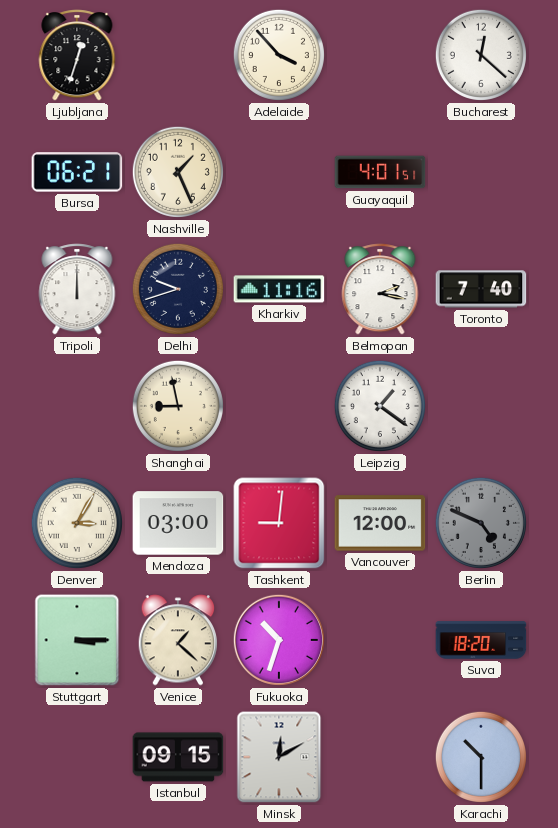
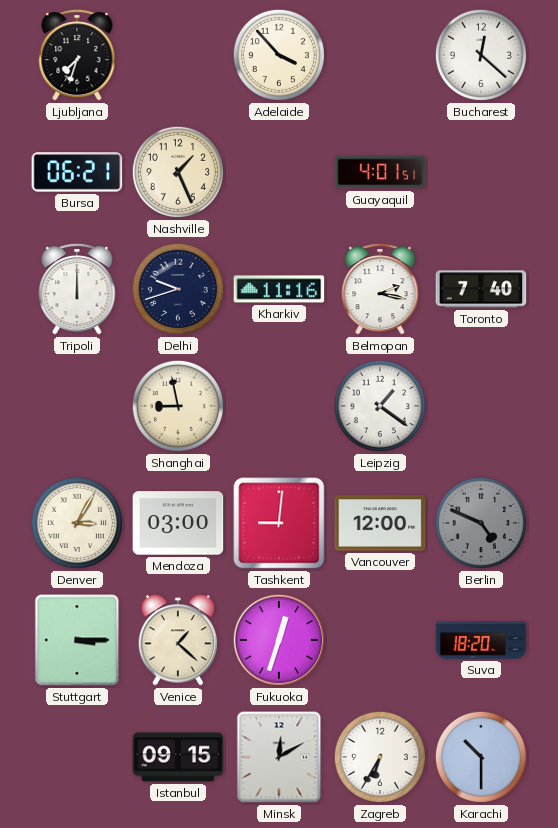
Ljubljana: 12:33 -> 7:33 (77, 55)
Fukuoka: 10:33 -> 12:33 (279, 640)
Zagreb: none -> 6:35 (380, 757)
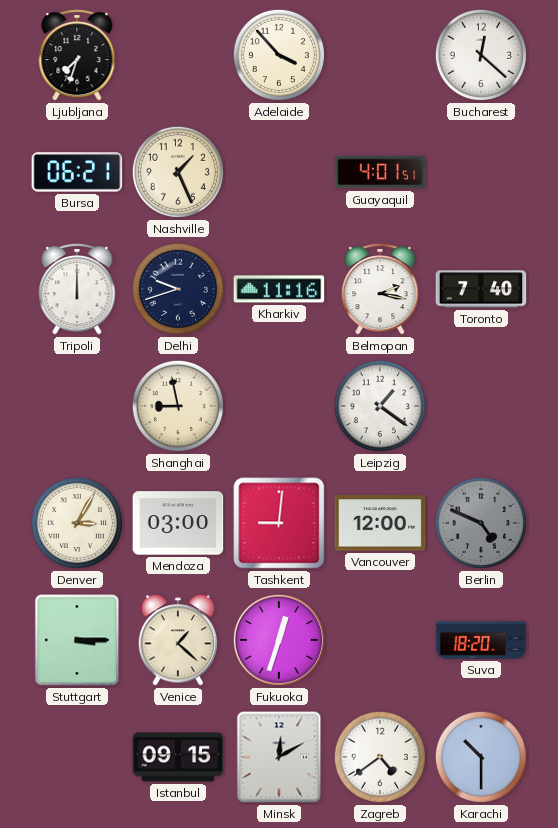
Zagreb: 6:35 -> 4:39 (380, 757)
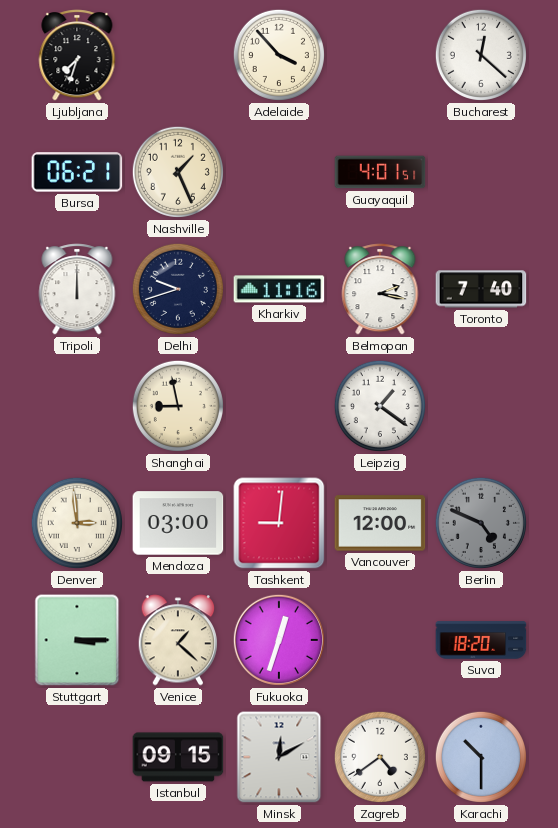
Denver: 3:05 -> 2:59 (77, 523)
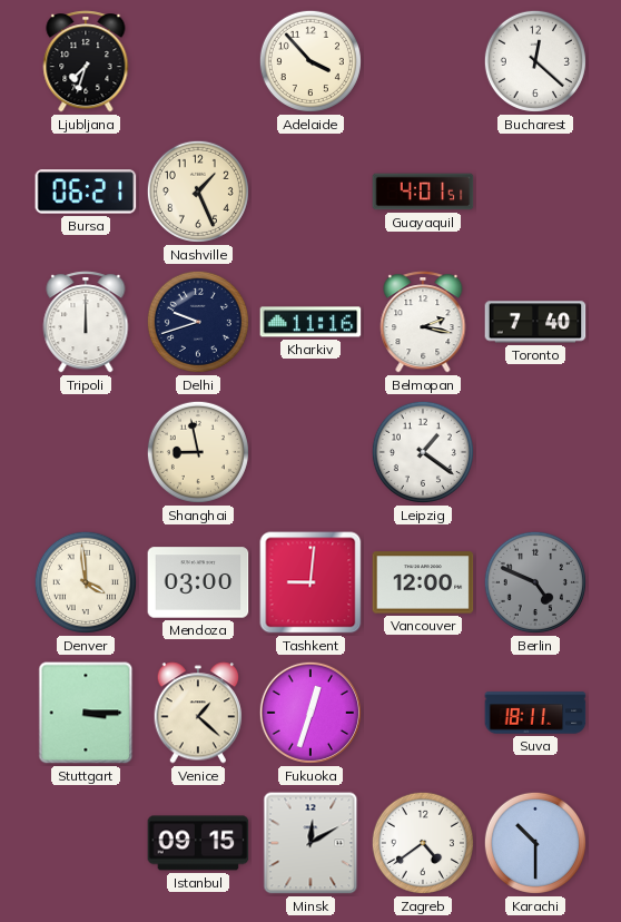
Denver: 2:59 -> 3:59 (86, 582)
Suva: 18:20 -> 18:11 (535, 713)
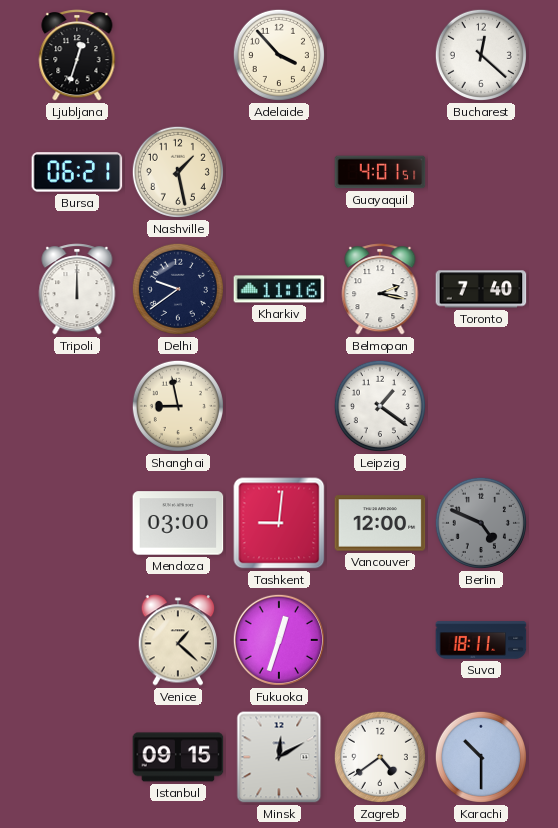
Ljubljana: 7:33 -> 12:33 (77, 55)
Nashville: 1:26 -> 1:28 (178, 172)
Delhi: 9:42 -> 9:39 (178, 289)
Denver: 3:59 -> none (86, 582)
Stuttgart: 3:15 -> none (86, 713)
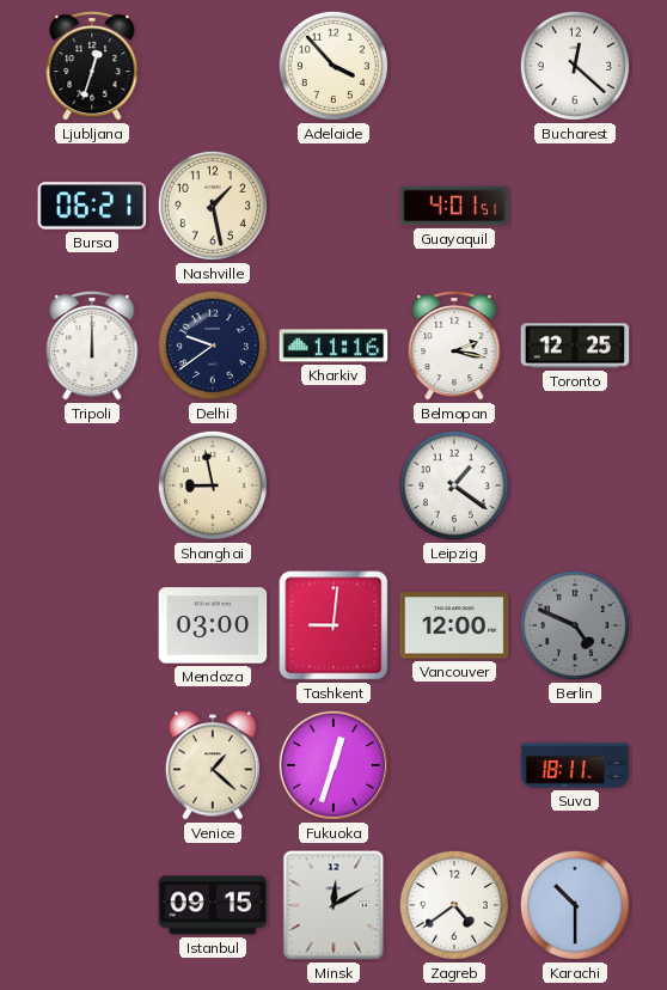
Toronto: 7:40 -> 12:25 (575, 346)
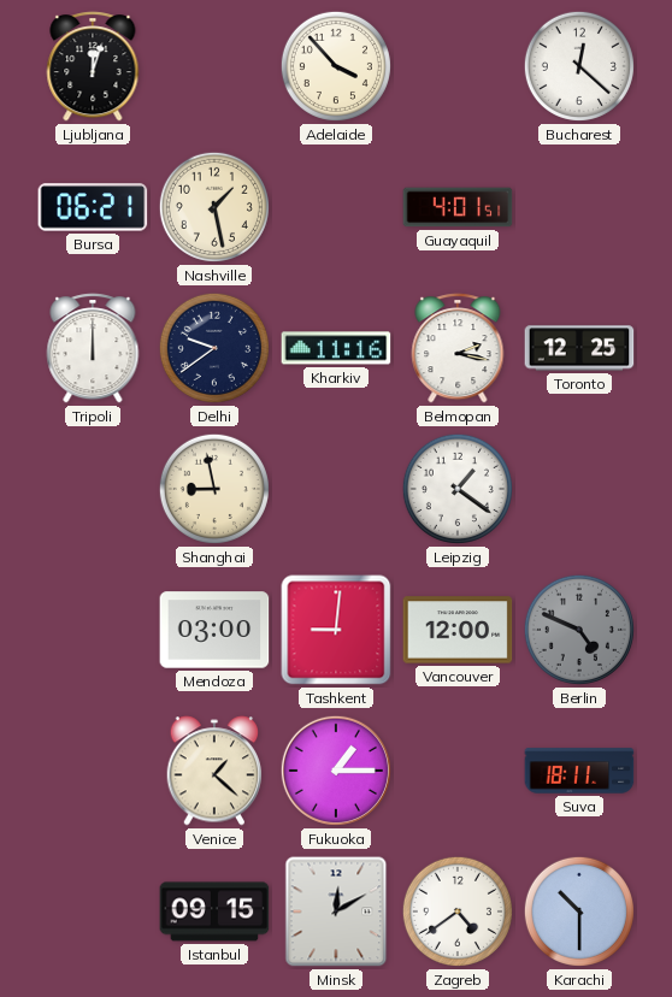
Ljubljana: 12:33 -> 12:03 (93, 66)
Fukuoka: 12:33 -> 1:15 (336, 771)
